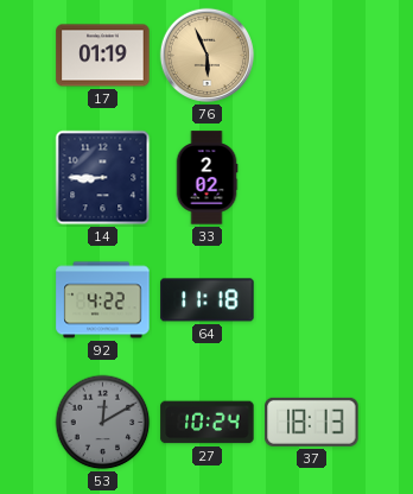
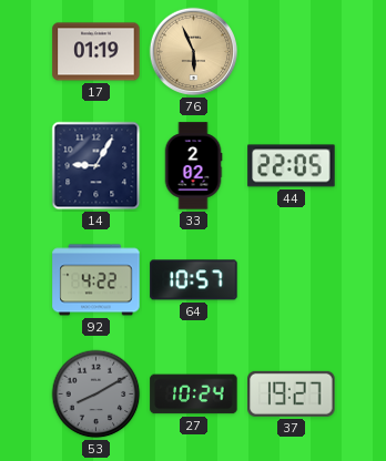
14: 8:45 -> 9:05 (96, 166)
44: none -> 22:05 (292, 166)
64: 11:18 -> 10:57 (194, 280)
53: 12:10 -> 8:10 (96, 395)
37: 18:13 -> 19:27 (292, 393)
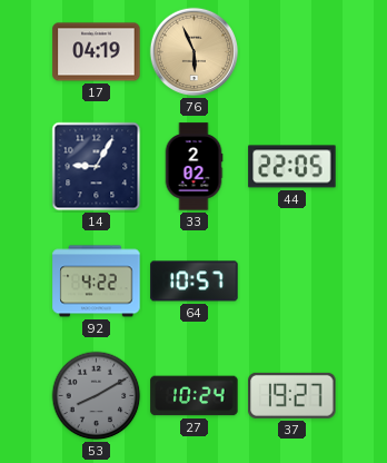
17: 01:19 -> 04:19 (97, 52)
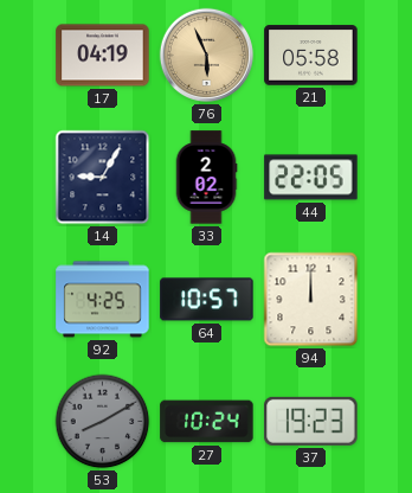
21: none -> 05:58 (311, 56)
92: 4:22 -> 4:25 (103, 300)
94: none -> 12:00 (311, 300)
37: 19:27 -> 19:23 (311, 421)
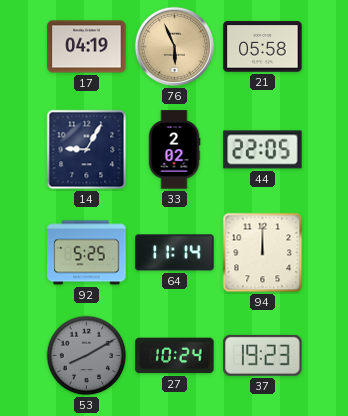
92: 4:25 -> 5:25 (87, 253)
64: 10:57 -> 11:14 (175, 253)
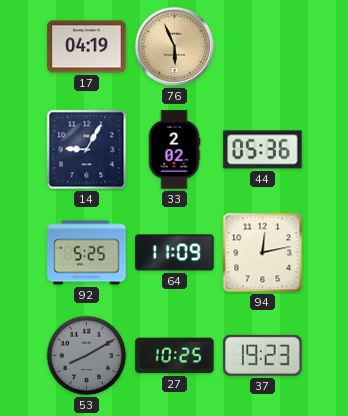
21: 05:58 -> none (263, 47)
44: 22:05 -> 05:36 (263, 150)
64: 11:14 -> 11:09 (175, 253)
94: 12:00 -> 12:13 (263, 253)
27: 10:24 -> 10:25 (175, 356)
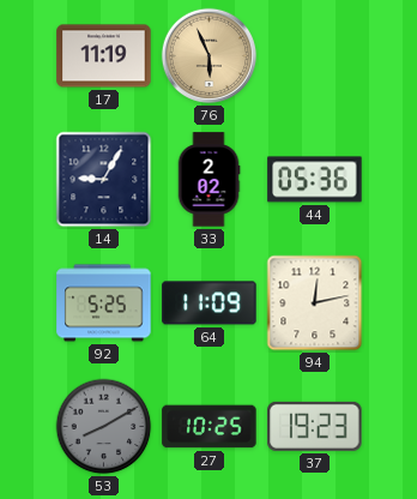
17: 04:19 -> 11:19 (104, 56)
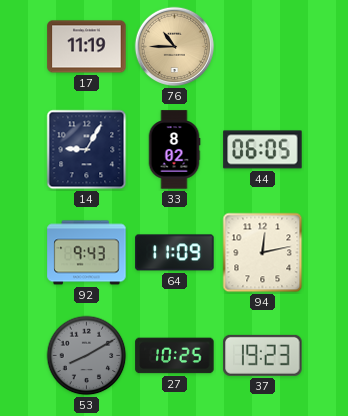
76: 5:56 -> 10:45 (175, 47)
33: 2:02 -> 8:02 (174, 150)
44: 05:36 -> 06:05 (263, 150)
92: 5:25 -> 9:43 (87, 253)
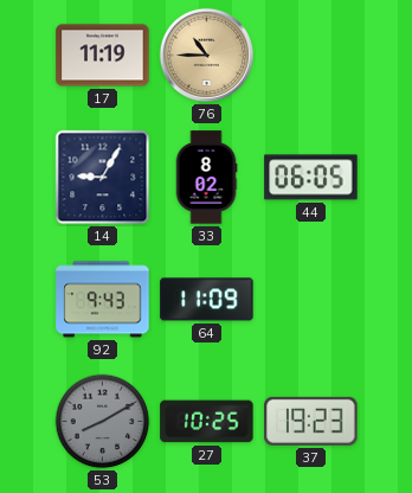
94: 12:13 -> none (263, 253)
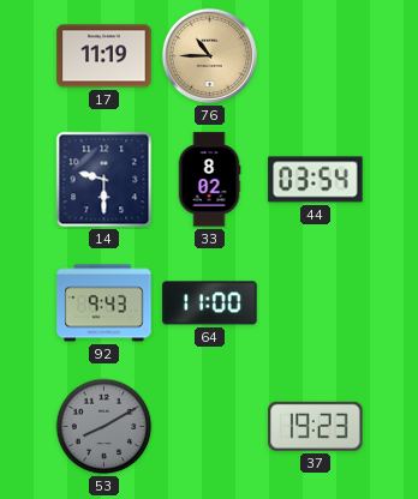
14: 9:05 -> 9:30 (104, 180)
44: 06:05 -> 03:54 (316, 180)
64: 11:09 -> 11:00 (210, 303)
27: 10:25 -> none (207, 422)
